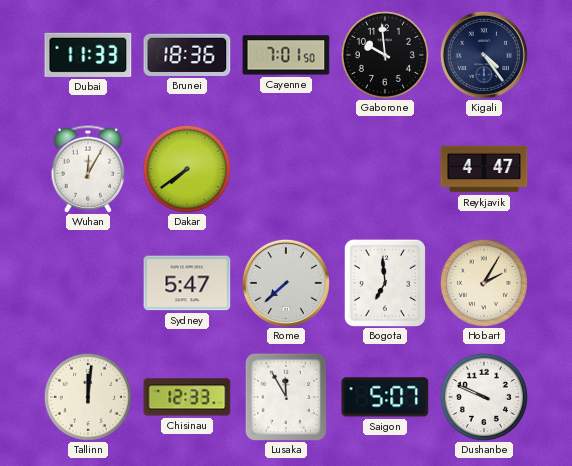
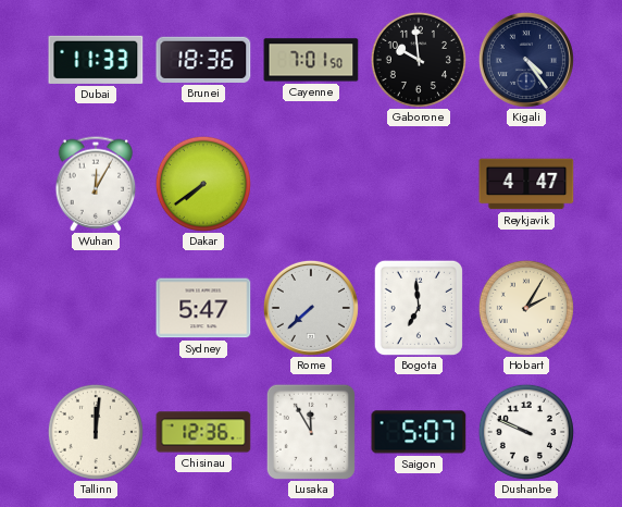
Chisinau: 12:33 -> 12:36 (203, 432)
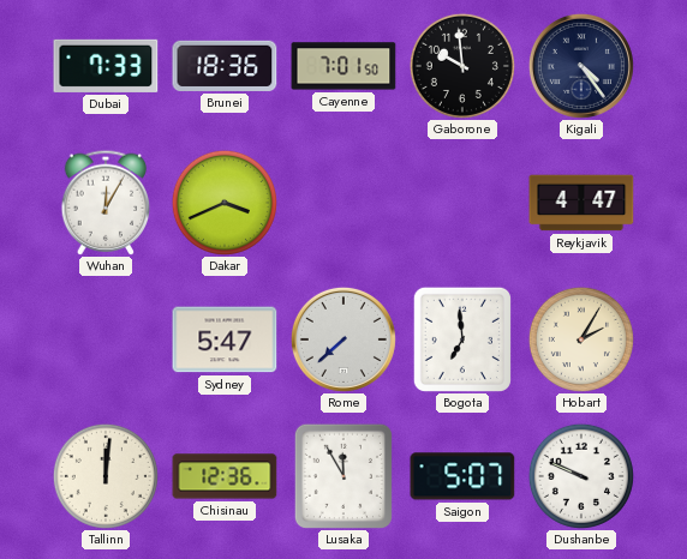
Dubai: 11:33 -> 7:33 (106, 66)
Dakar: 7:39 -> 3:41 (225, 203)
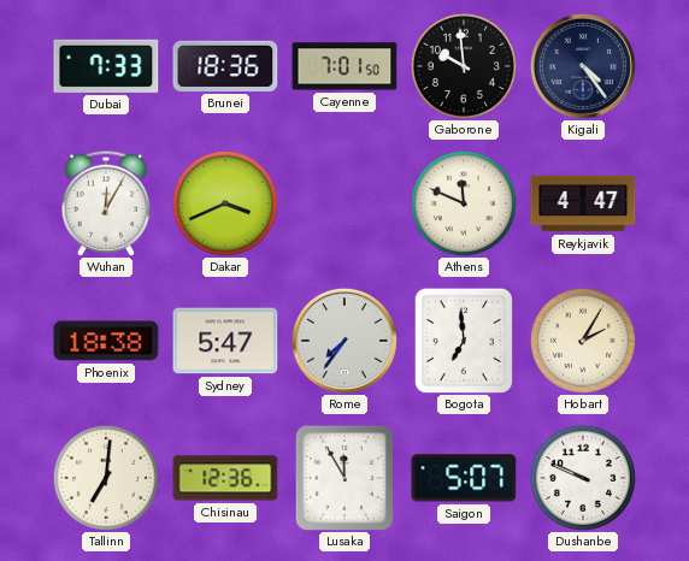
Athens: none -> 11:49 (464, 203)
Phoenix: none -> 18:38 (106, 341)
Rome: 7:38 -> 7:36 (344, 341)
Tallinn: 12:01 -> 7:01 (106, 478)
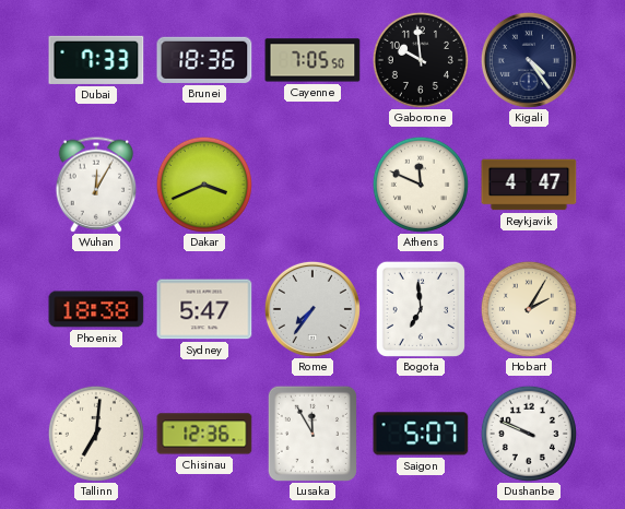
Cayenne: 7:01 -> 7:05 (312, 60)
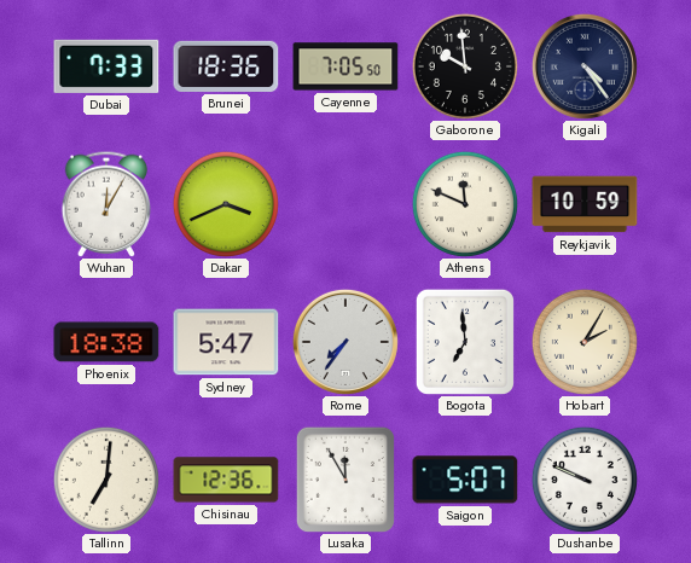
Reykjavik: 4:47 -> 10:59 (585, 204)
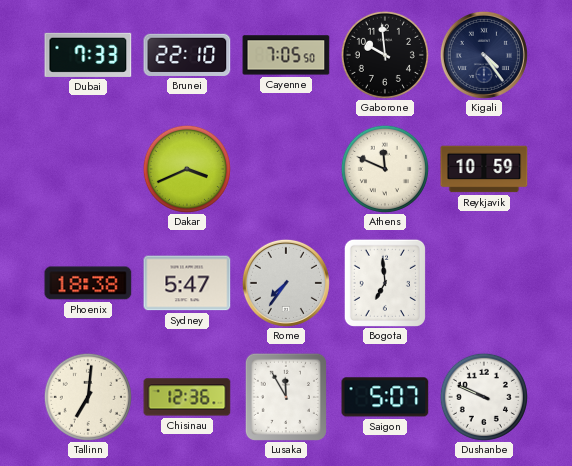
Brunei: 18:36 -> 22:10 (187, 55)
Wuhan: 12:05 -> none (106, 204)
Hobart: 2:05 -> none (585, 342)
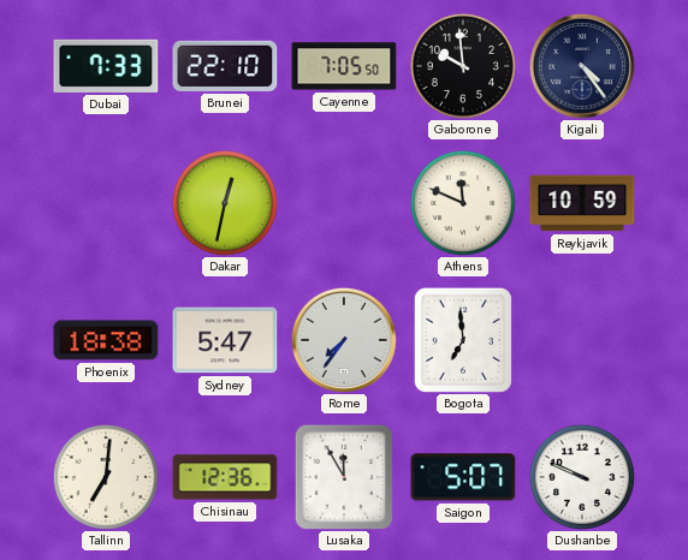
Dakar: 3:41 -> 12:32 (225, 203)
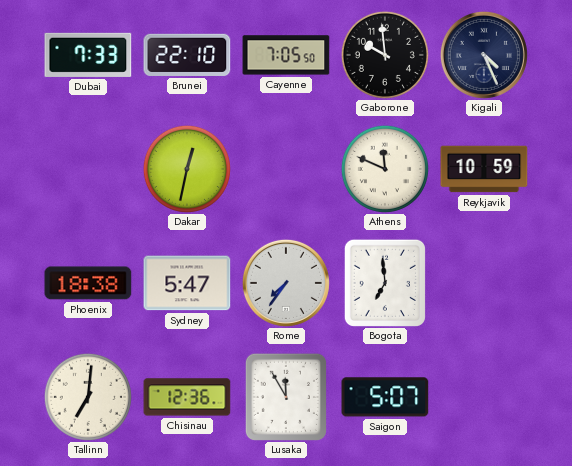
Kigali: 4:24 -> 4:26 (484, 55)
Dushanbe: 9:49 -> none (582, 477)
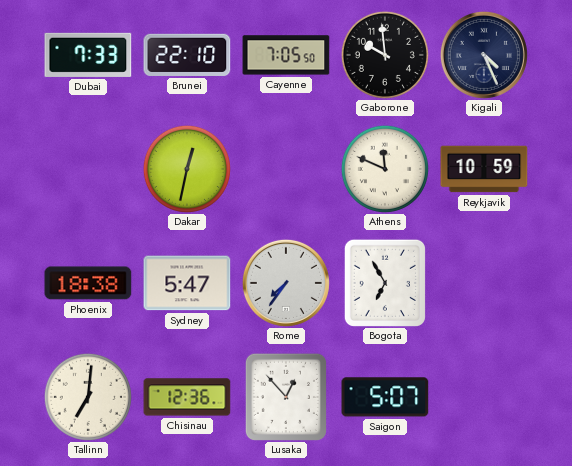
Bogota: 6:59 -> 6:55 (385, 283)
Lusaka: 11:55 -> 12:53 (286, 397)
